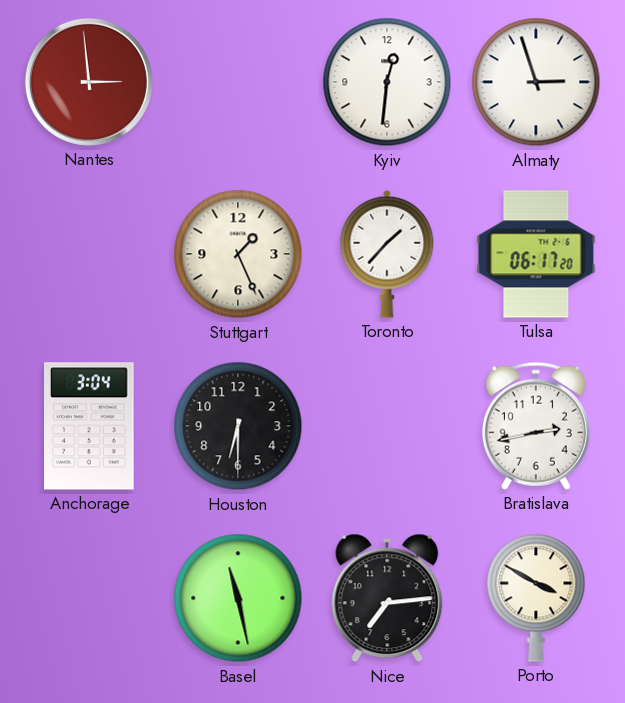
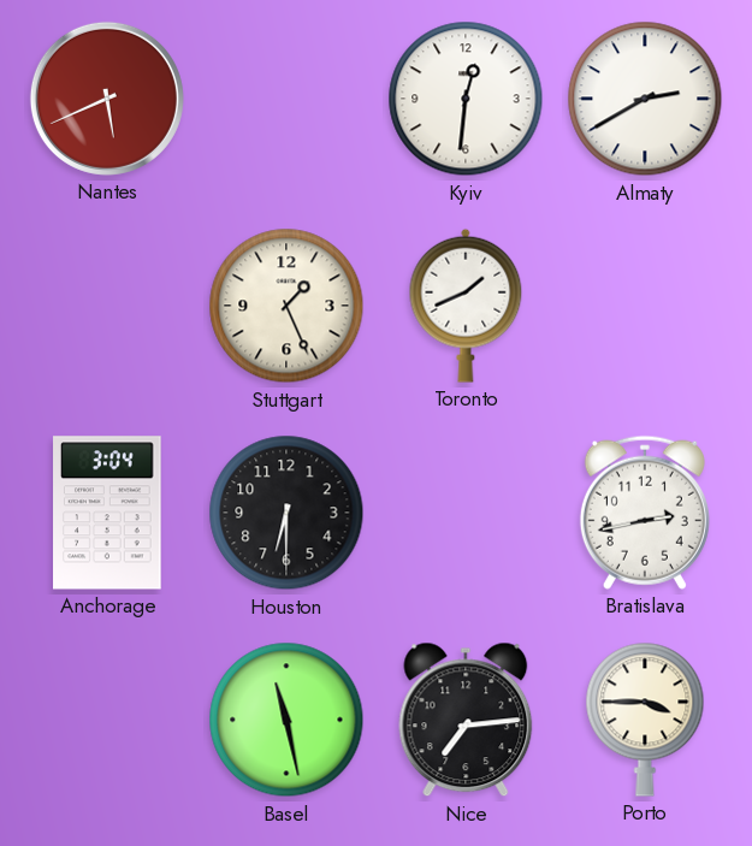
Nantes: 2:59 -> 5:41 (107, 99)
Almaty: 2:57 -> 2:40 (645, 99)
Toronto: 1:37 -> 1:41 (466, 306)
Tulsa: 06:17 -> none (536, 254)
Porto: 3:50 -> 3:45 (645, 720)
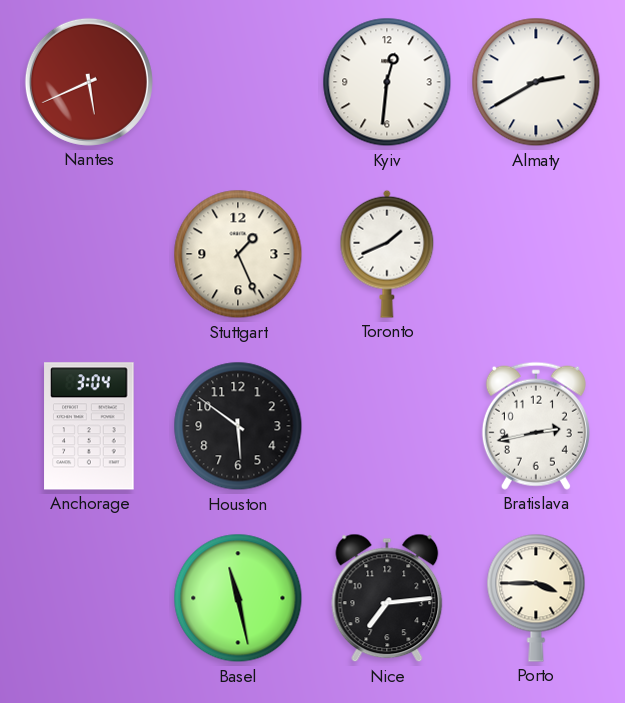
Houston: 6:30 -> 5:51 (238, 426)
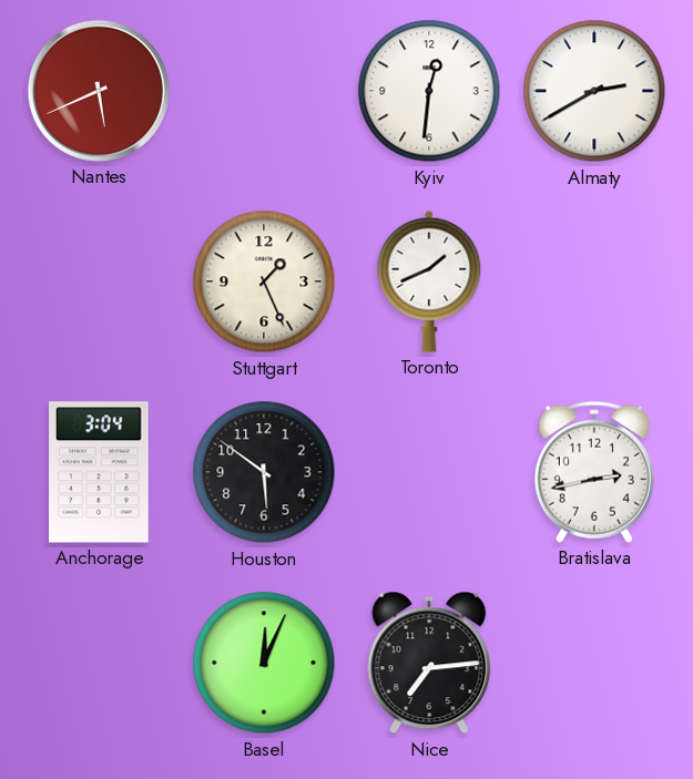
Basel: 11:28 -> 12:04 (264, 663)
Porto: 3:45 -> none (536, 598)
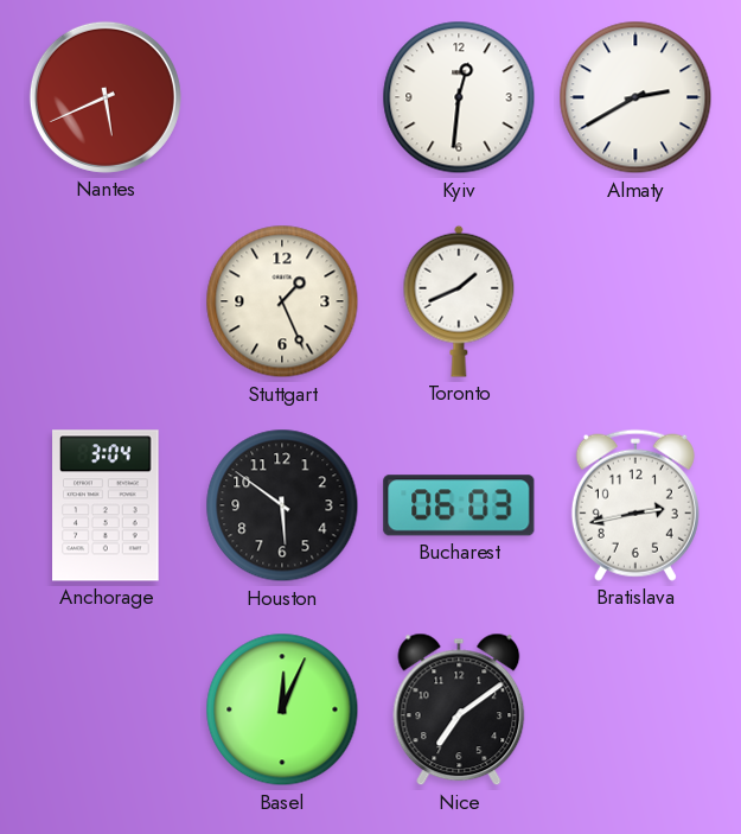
Bucharest: none -> 06:03 (459, 505)
Nice: 7:14 -> 7:09 (459, 709)
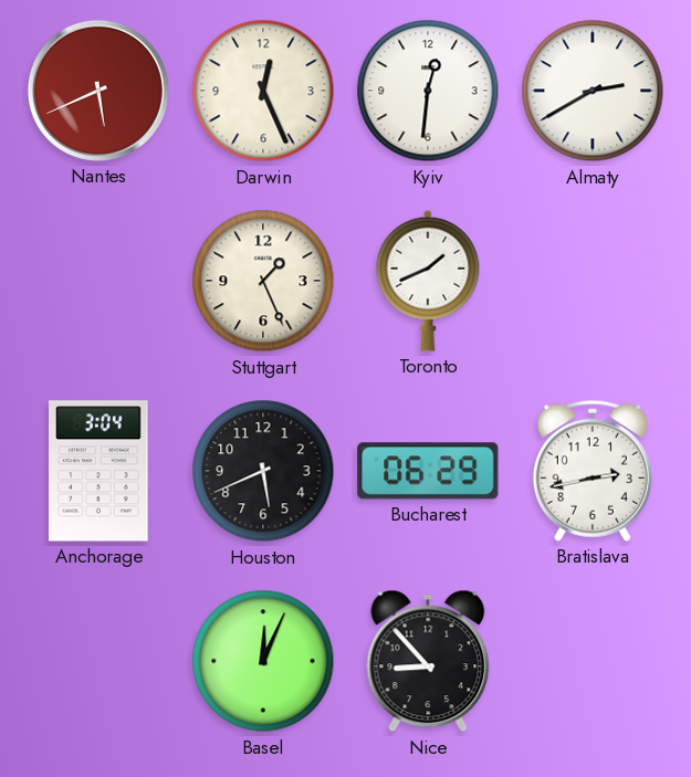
Darwin: none -> 12:26 (263, 91)
Houston: 5:51 -> 5:41 (263, 471)
Bucharest: 06:03 -> 06:29 (428, 471)
Nice: 7:09 -> 8:53 (428, 661)
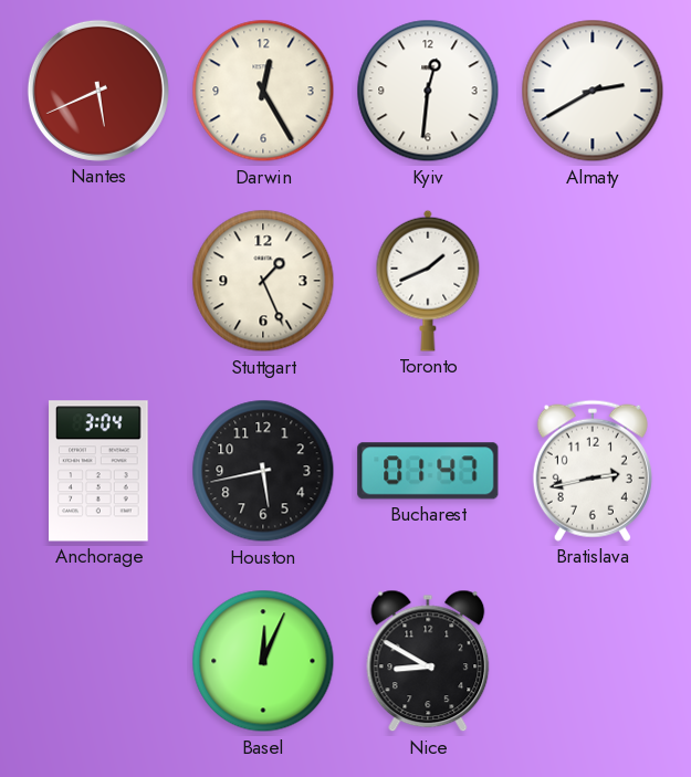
Darwin: 12:26 -> 12:25 (263, 91)
Houston: 5:41 -> 5:43 (263, 471)
Bucharest: 06:29 -> 01:47 (428, 471)
Nice: 8:53 -> 8:50 (428, 661)
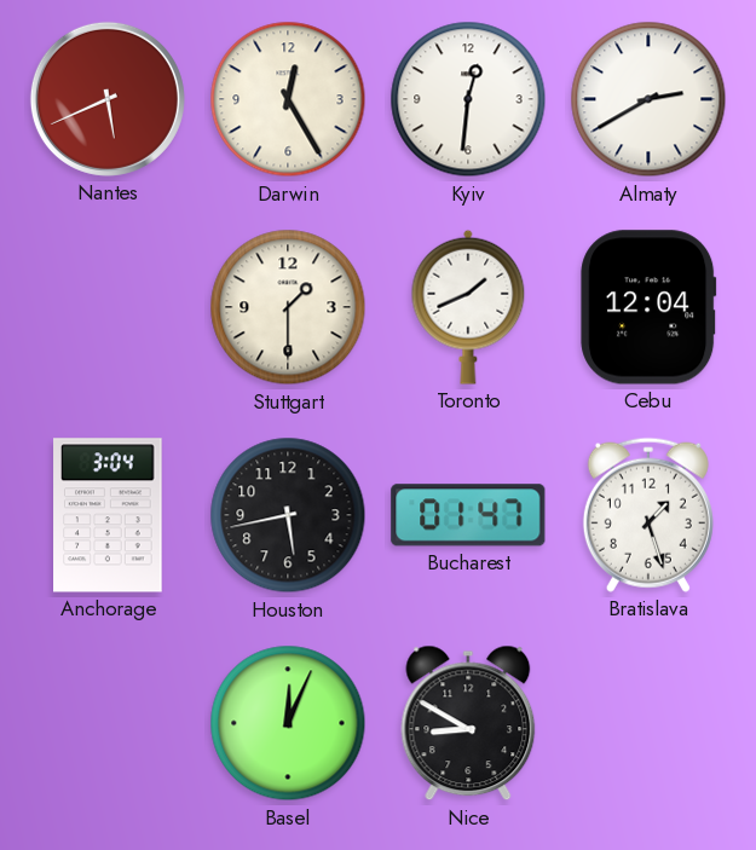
Stuttgart: 1:26 -> 1:30 (288, 307)
Cebu: none -> 12:04 (648, 307)
Bratislava: 2:43 -> 1:27 (648, 515)
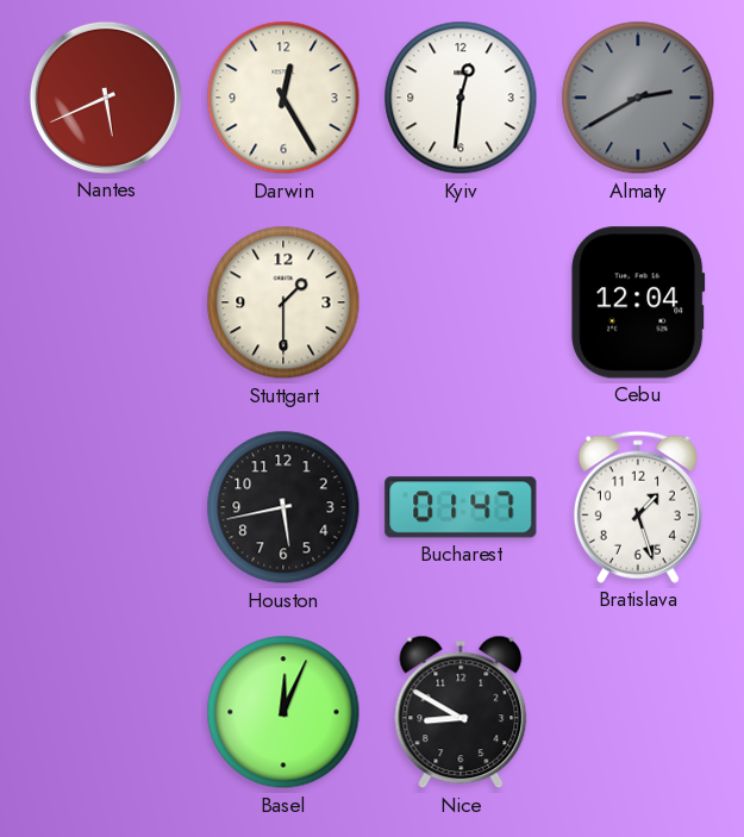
Almaty dial: white -> grey (638, 98)
Toronto: 1:41 -> none (468, 307)
Anchorage: 3:04 -> none (108, 515)
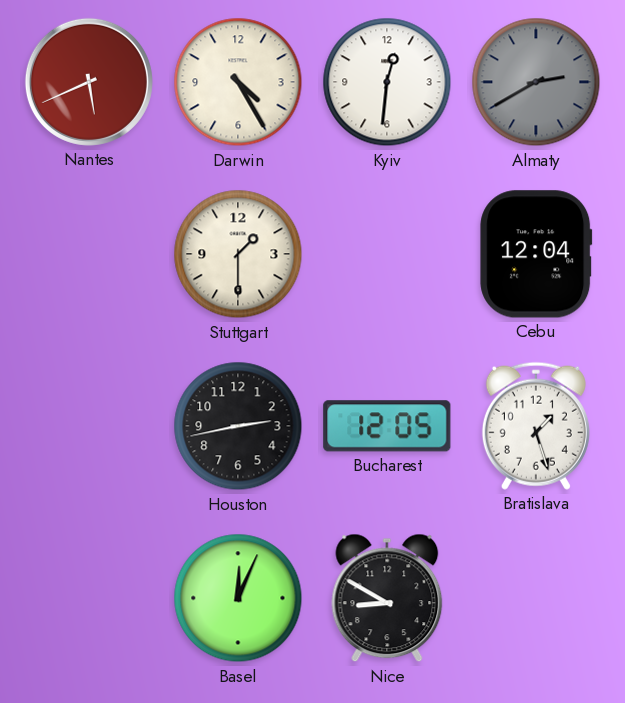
Darwin: 12:25 -> 4:25 (238, 82)
Houston: 5:43 -> 2:43 (238, 426)
Bucharest: 01:47 -> 12:05 (387, 426)
